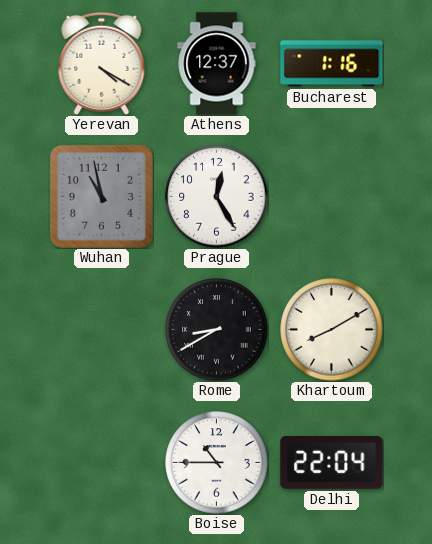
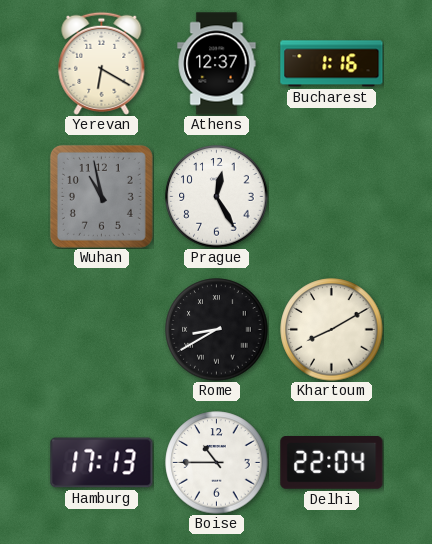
Yerevan: 4:20 -> 6:20 (102, 63)
Hamburg: none -> 17:13 (102, 463)
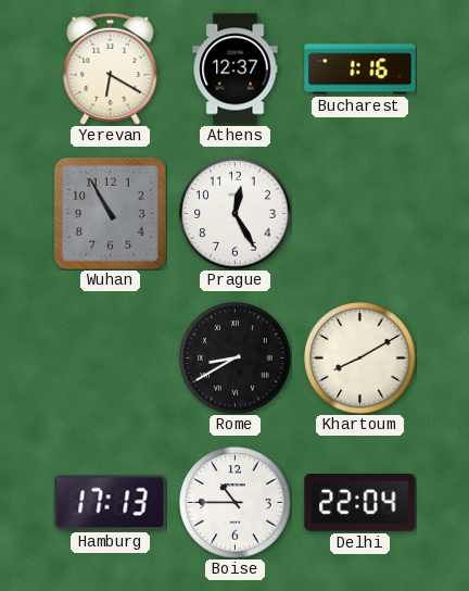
Wuhan: 10:58 -> 10:55 (110, 213)
